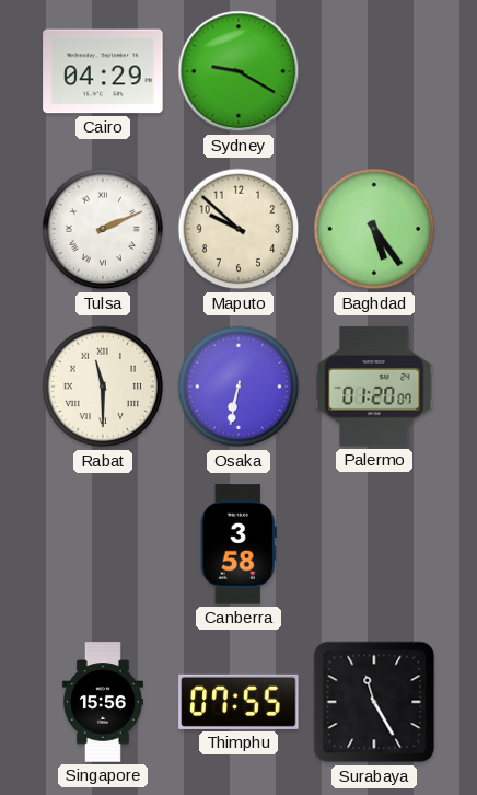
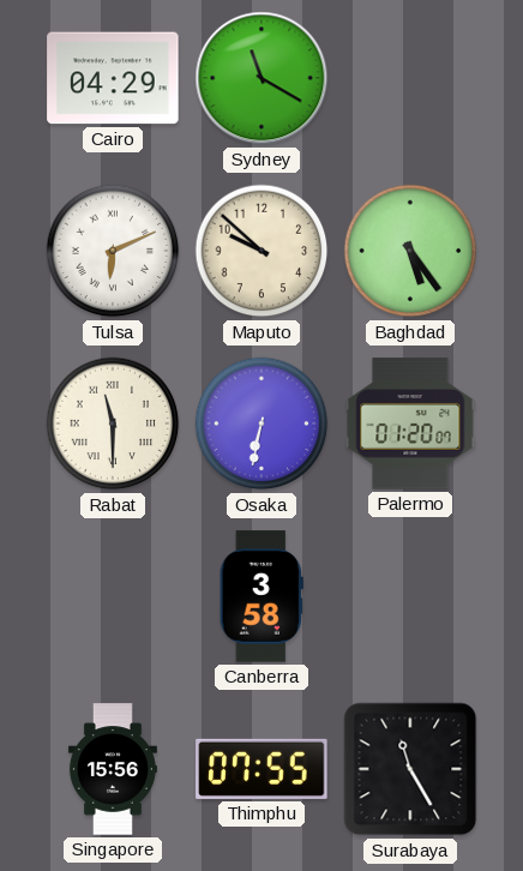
Sydney: 9:20 -> 11:20 (261, 78)
Tulsa: 2:11 -> 6:11 (113, 251)
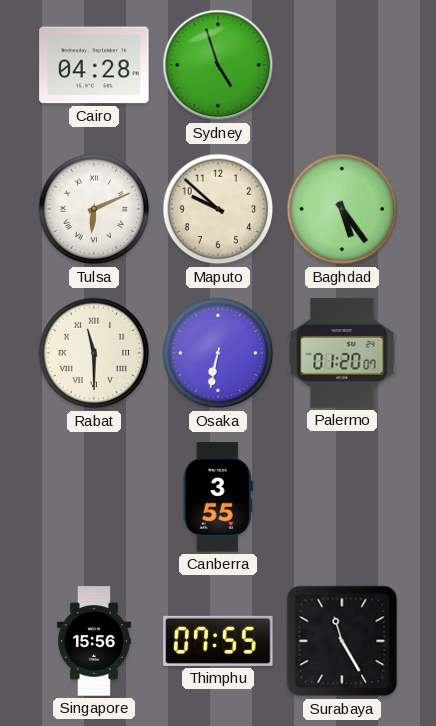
Cairo: 04:29 -> 04:28 (94, 65)
Sydney: 11:20 -> 4:57 (218, 65)
Canberra: 3:58 -> 3:55 (218, 497)
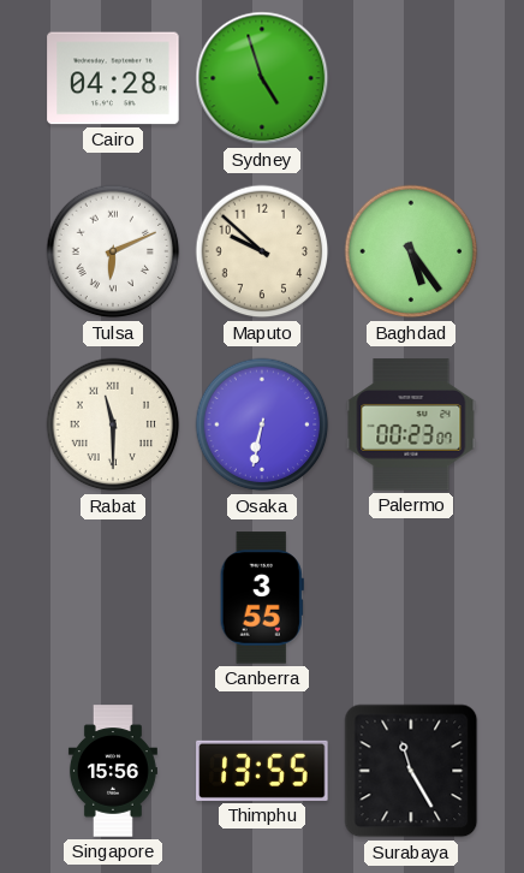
Palermo: 01:20 -> 00:23 (411, 424)
Thimphu: 07:55 -> 13:55 (262, 771)
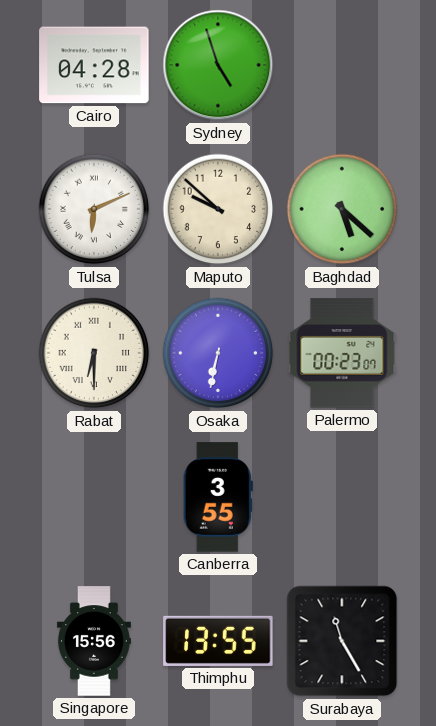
Baghdad: 5:24 -> 5:22 (342, 209)
Rabat: 11:30 -> 6:30 (94, 353)
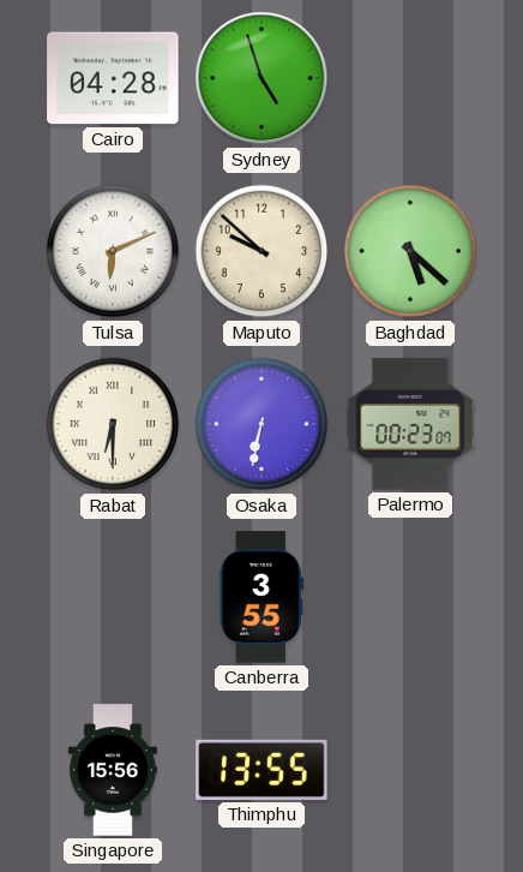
Surabaya: 11:25 -> none (342, 641)
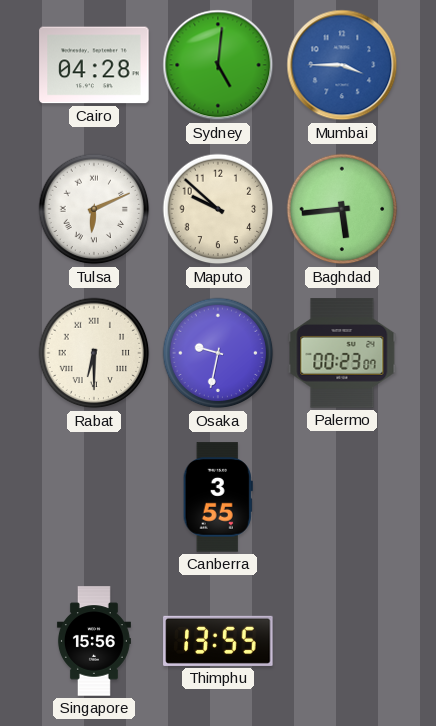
Sydney: 4:57 -> 5:01 (218, 65)
Mumbai: none -> 3:45 (342, 65)
Baghdad: 5:22 -> 5:44 (342, 209)
Osaka: 6:32 -> 9:32 (218, 353)
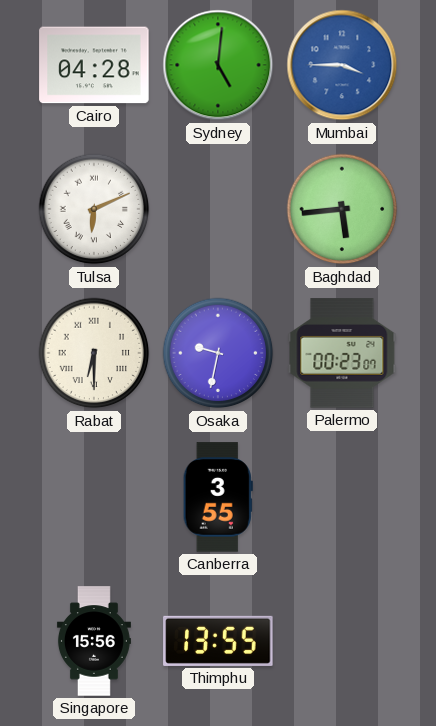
Maputo: 9:52 -> none (218, 209)
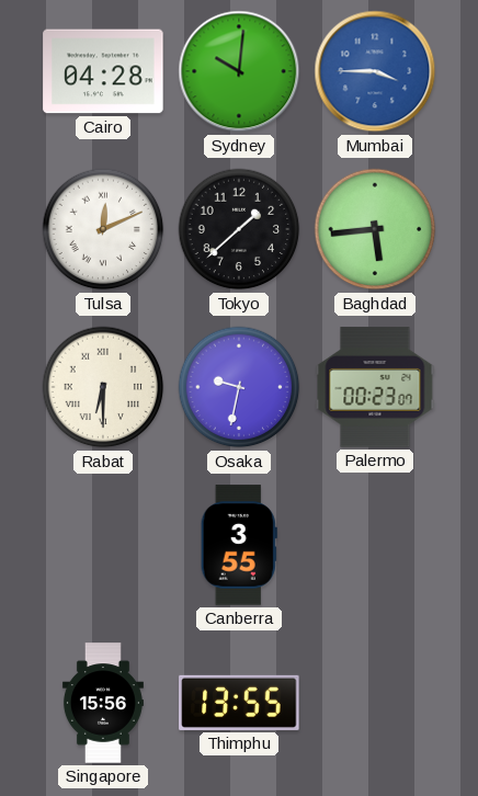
Sydney: 5:01 -> 10:01 (239, 71)
Tulsa: 6:11 -> 12:11 (103, 229)
Tokyo: none -> 1:38 (239, 229)
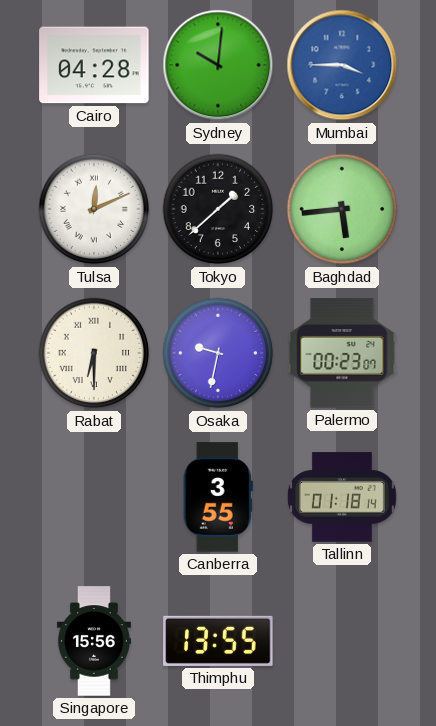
Tallinn: none -> 01:18 (342, 497)
